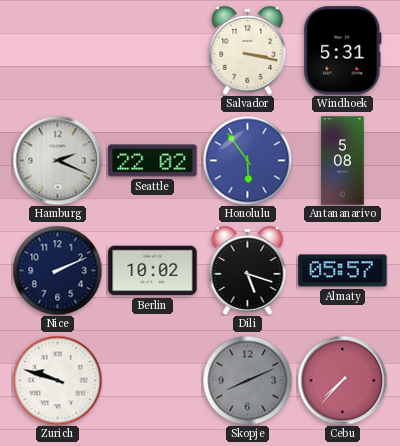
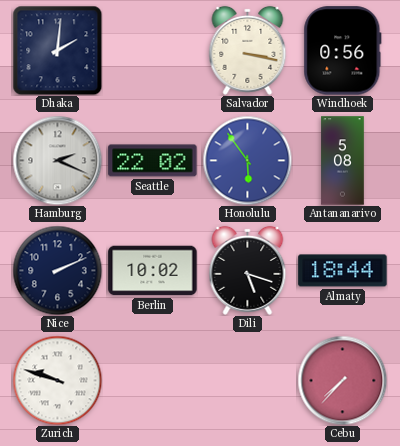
Dhaka: none -> 2:01 (57, 50)
Windhoek: 5:31 -> 0:56 (343, 51)
Almaty: 05:57 -> 18:44 (343, 271)
Skopje: 8:11 -> none (247, 380)
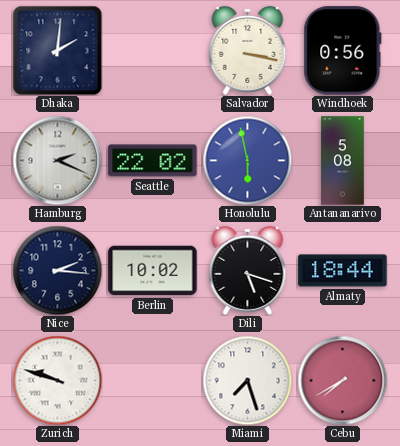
Honolulu: 5:54 -> 5:58 (247, 160)
Nice: 2:11 -> 2:16 (57, 270)
Miami: none -> 7:27 (247, 380)
Cebu: 7:37 -> 7:40 (342, 380)
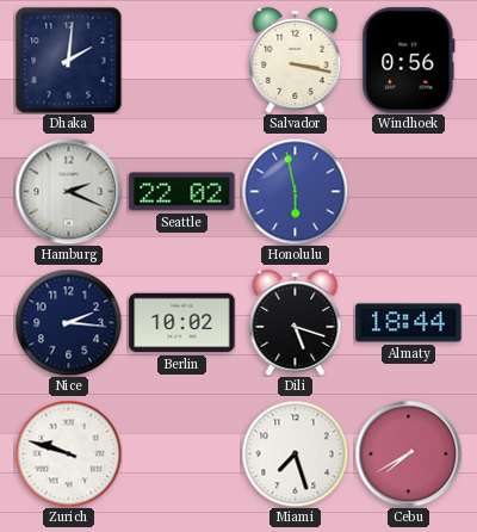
Antananarivo: 5:08 -> none (343, 161)
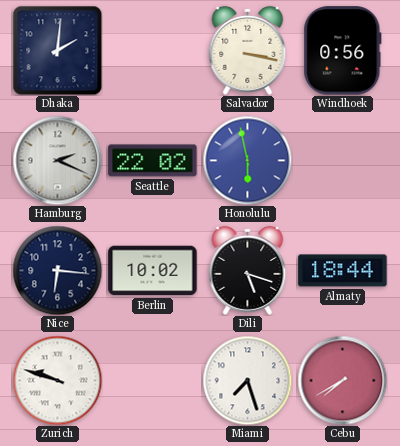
Nice: 2:16 -> 6:16 (57, 270)
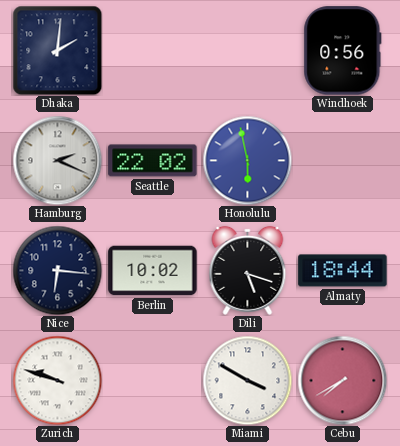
Salvador: 3:17 -> none (248, 50)
Miami: 7:27 -> 3:50 (247, 380)
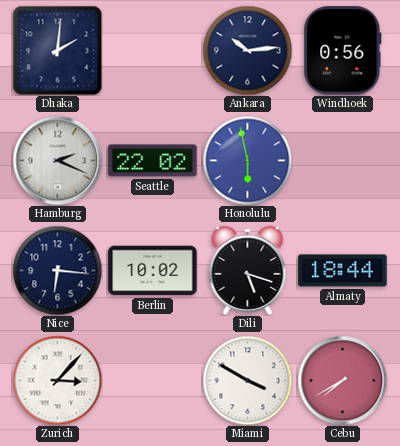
Ankara: none -> 10:14 (247, 50)
Zurich: 9:48 -> 3:07 (57, 380)
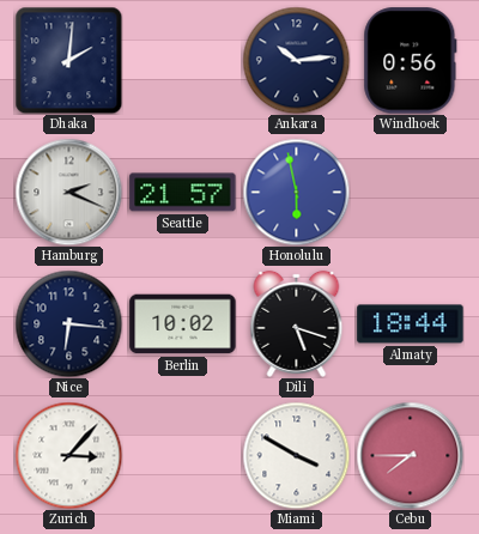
Seattle: 22:02 -> 21:57 (183, 193)
Cebu: 7:40 -> 7:45 (410, 455)
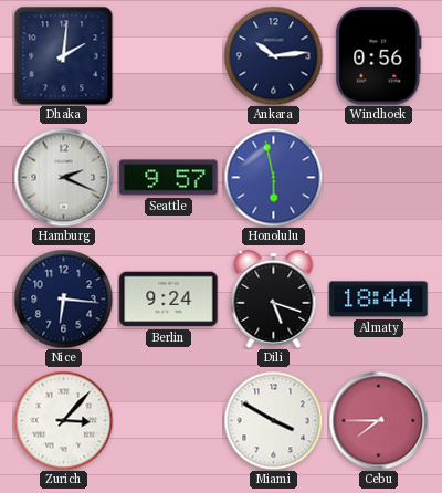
Seattle: 21:57 -> 9:57 (169, 178)
Berlin: 10:02 -> 9:24 (169, 300)
